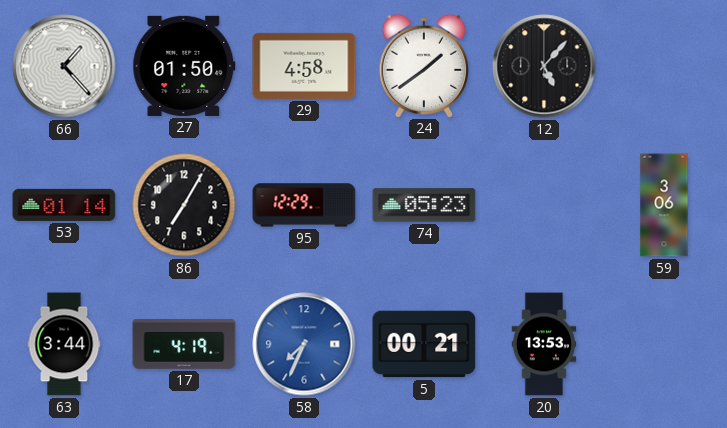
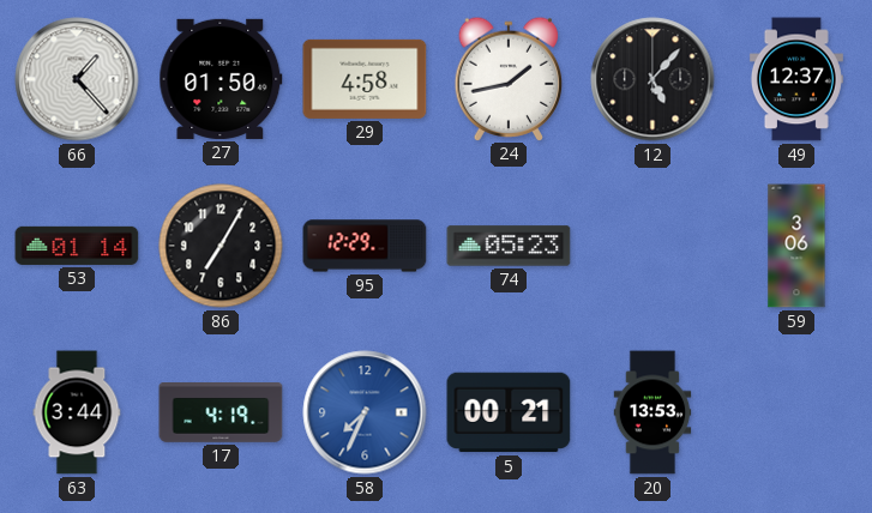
24: 1:39 -> 1:43 (509, 78)
49: none -> 12:37 (796, 79)
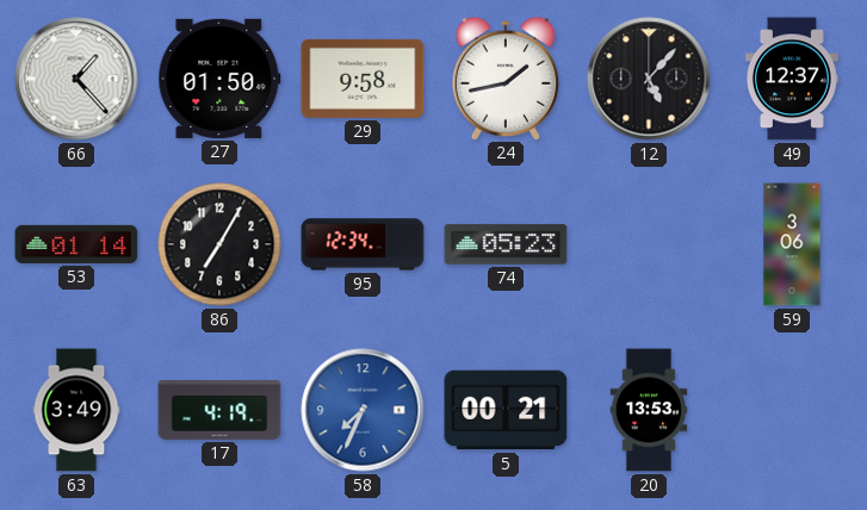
29: 4:58 -> 9:58 (363, 79)
95: 12:29 -> 12:34 (363, 244)
63: 3:44 -> 3:49 (76, 410)
